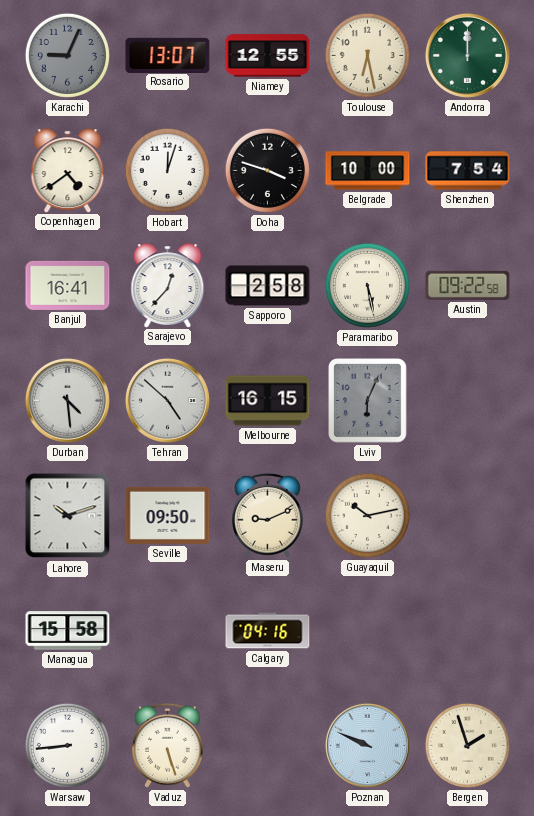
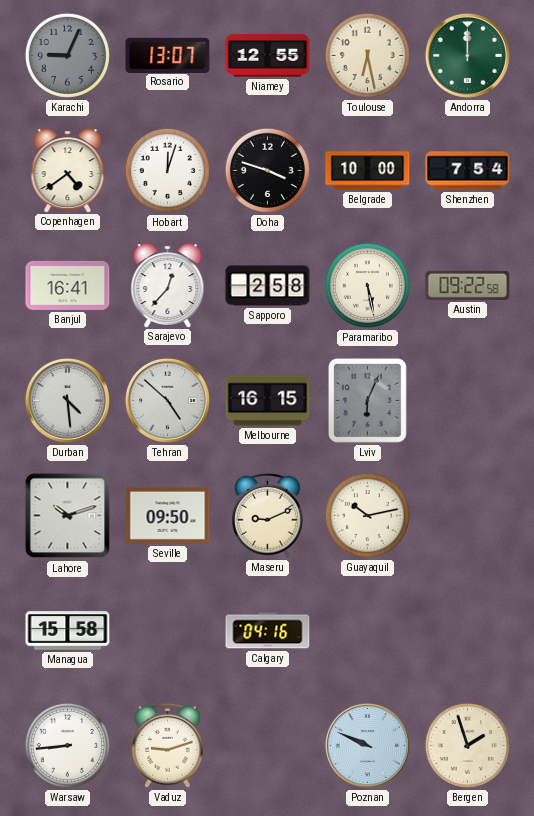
Vaduz: 5:27 -> 9:12 (167, 745)
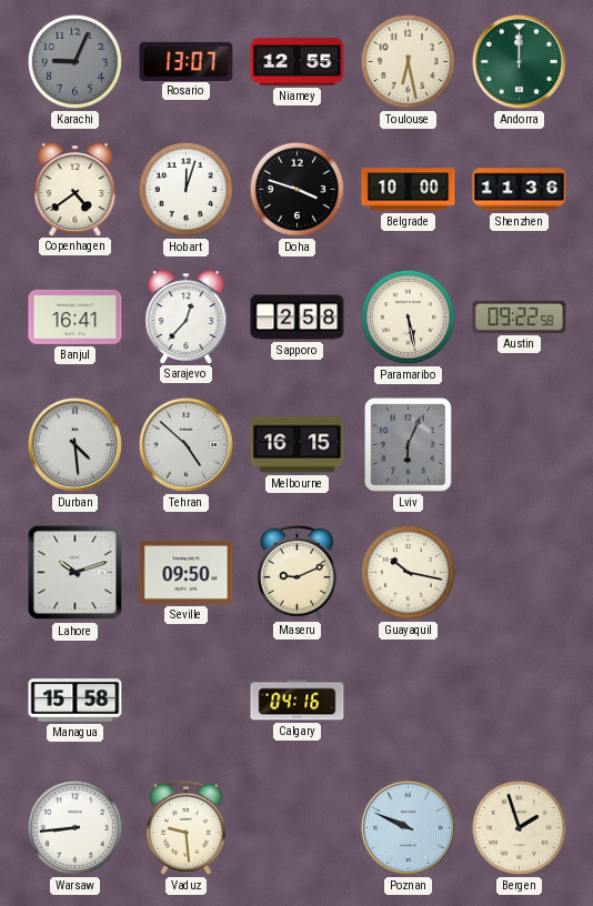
Shenzhen: 7:54 -> 11:36 (520, 190)
Guayaquil: 10:13 -> 10:17 (408, 572)
Vaduz: 9:12 -> 9:29 (185, 827)
